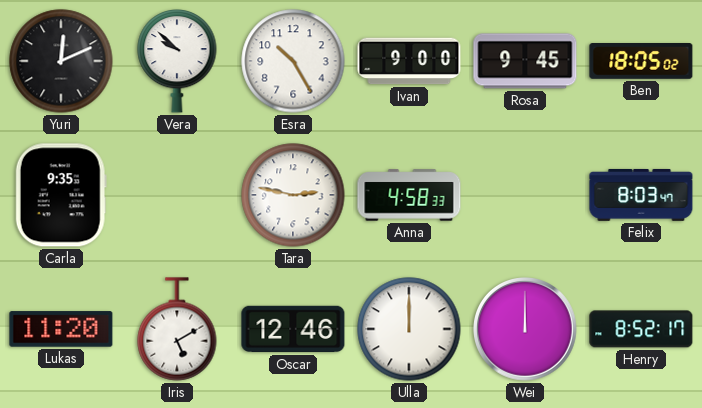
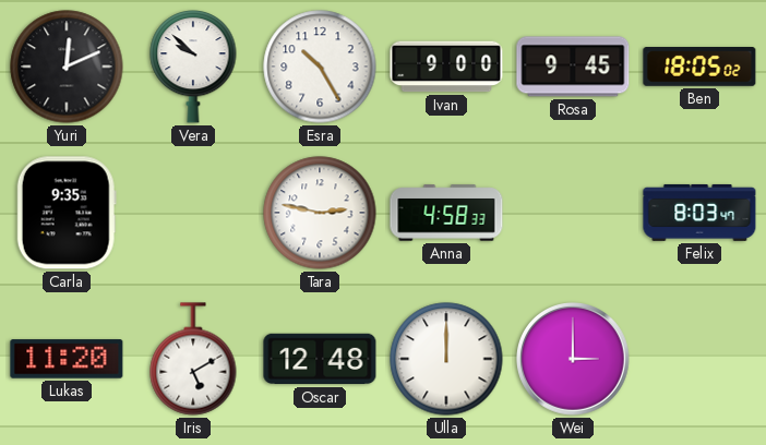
Oscar: 12:46 -> 12:48 (320, 359)
Wei: 12:00 -> 3:00 (574, 360)
Henry: 8:52 -> none (641, 329)
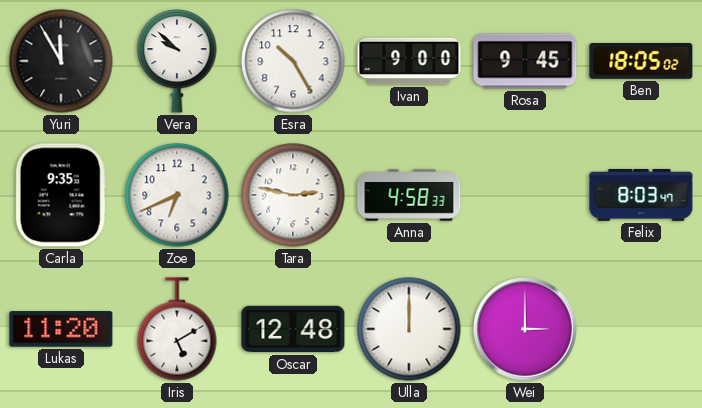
Yuri: 12:11 -> 11:55 (61, 61)
Zoe: none -> 6:41 (177, 195)
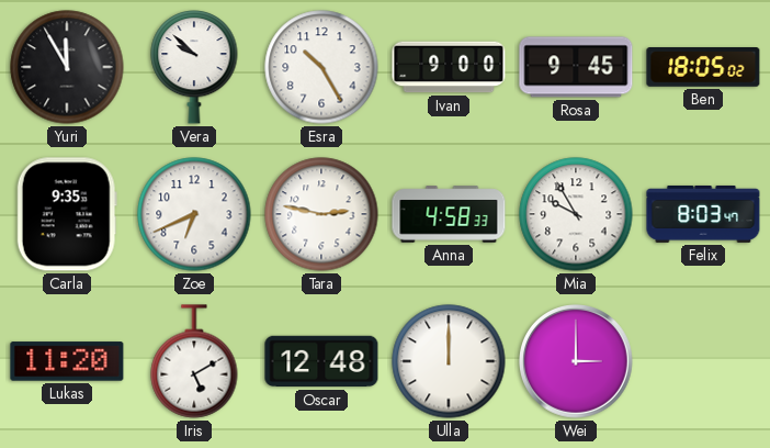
Mia: none -> 9:55 (576, 214)
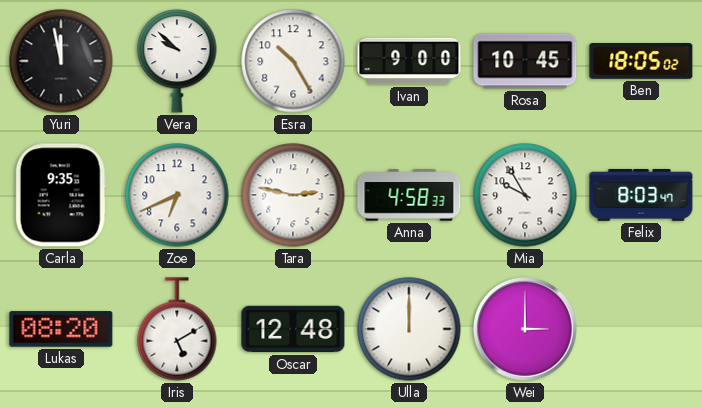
Yuri: 11:55 -> 11:58 (61, 61)
Rosa: 9:45 -> 10:45 (525, 61)
Lukas: 11:20 -> 08:20 (61, 329)
